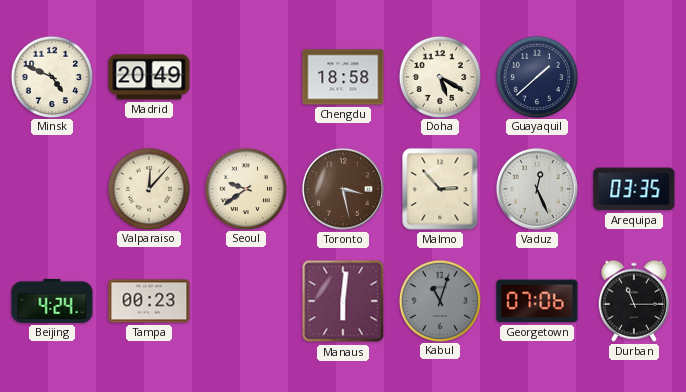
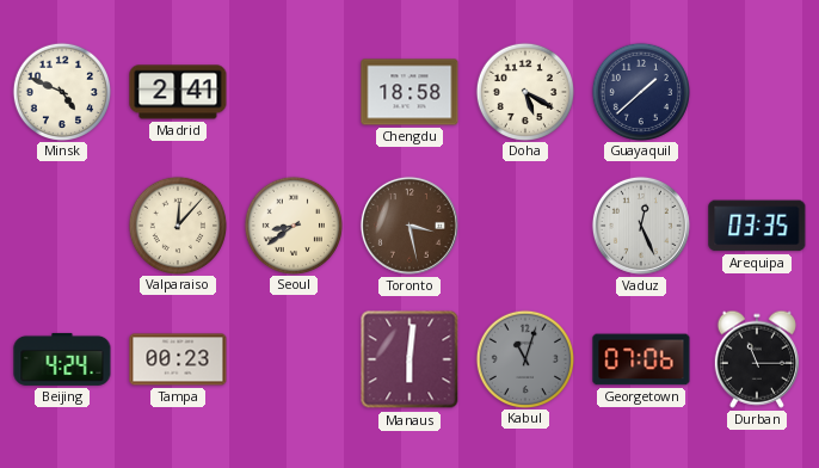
Madrid: 20:49 -> 2:41 (178, 92)
Seoul: 9:39 -> 8:39 (292, 224)
Malmo: 2:53 -> none (440, 189)
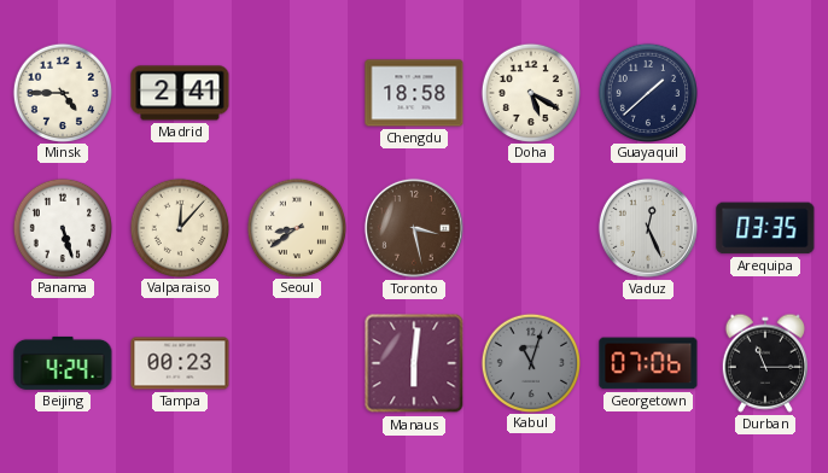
Minsk: 4:49 -> 4:45 (62, 92)
Panama: none -> 5:27 (62, 227)
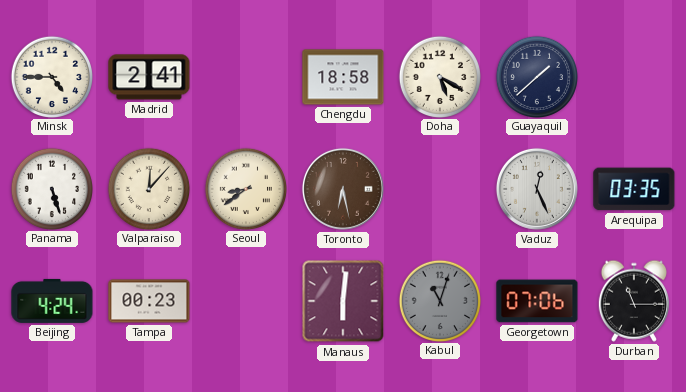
Toronto: 3:28 -> 6:28 (343, 189)
